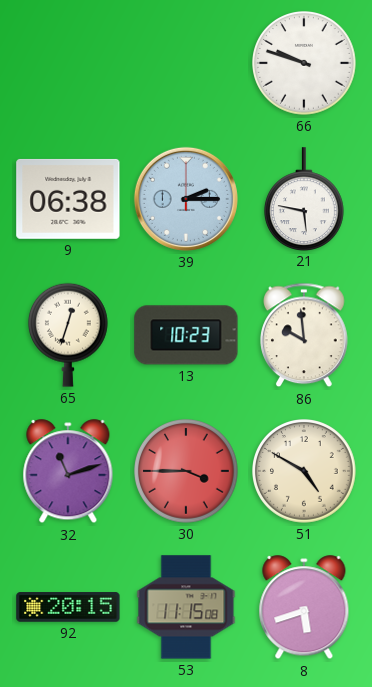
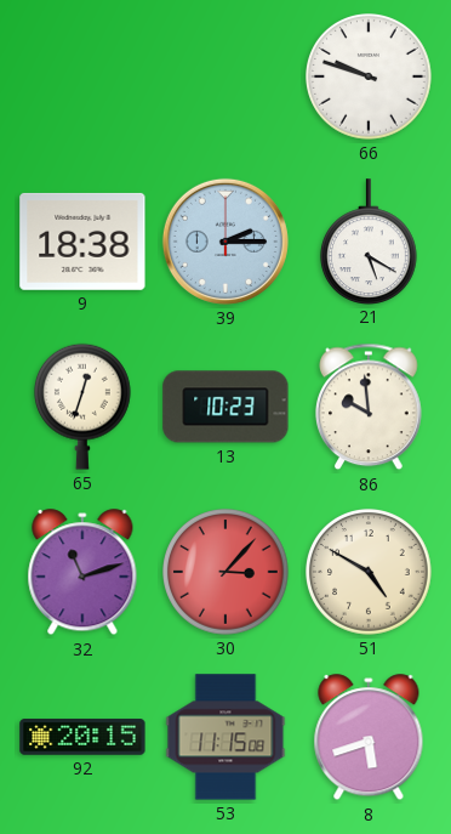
9: 06:38 -> 18:38 (82, 242)
21: 5:47 -> 5:20 (369, 242)
30: 3:45 -> 3:07 (227, 573)
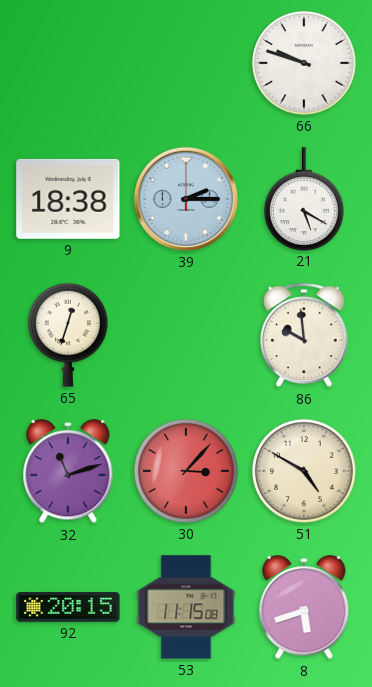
13: 10:23 -> none (225, 407)
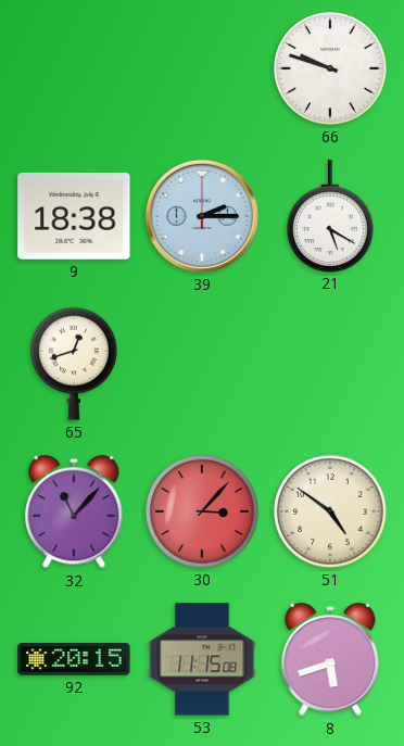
65: 12:33 -> 12:42 (74, 364)
86: 9:59 -> none (305, 335)
32: 11:12 -> 11:07 (74, 513)
51: 4:50 -> 4:51 (331, 513)
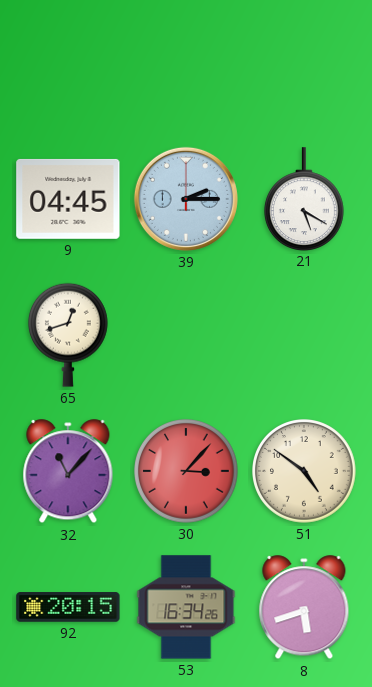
66: 9:48 -> none (331, 69)
9: 18:38 -> 04:45 (68, 199)
53: 11:15 -> 16:34 (186, 607)
